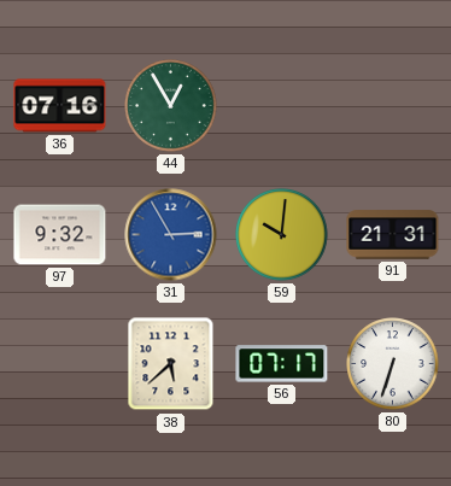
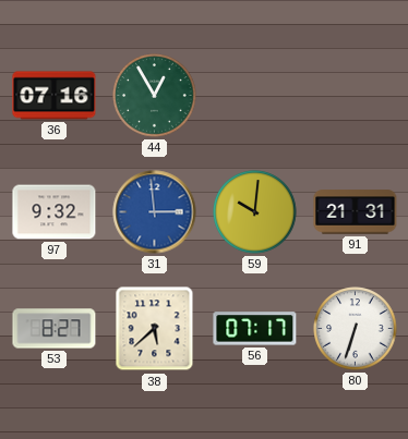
31: 2:55 -> 2:59 (155, 212)
53: none -> 8:27 (55, 329)
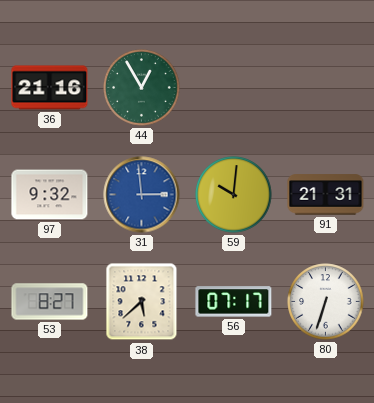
36: 07:16 -> 21:16 (50, 88)
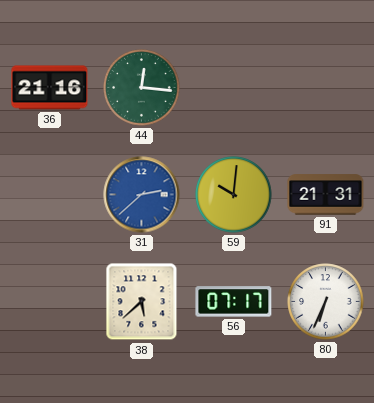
44: 12:55 -> 12:16 (142, 88)
97: 9:32 -> none (50, 195)
31: 2:59 -> 2:38 (142, 195)
53: 8:27 -> none (50, 302)
80: 6:33 -> 6:34 (326, 302)
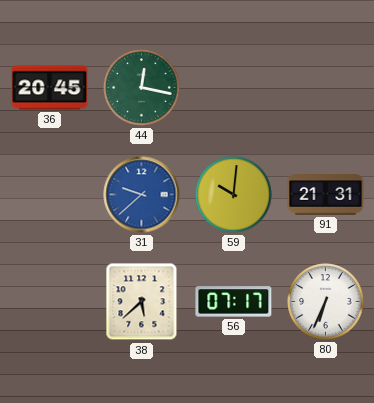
36: 21:16 -> 20:45 (50, 88)
44: 12:16 -> 12:17 (142, 88)
31: 2:38 -> 9:38 (142, 195)
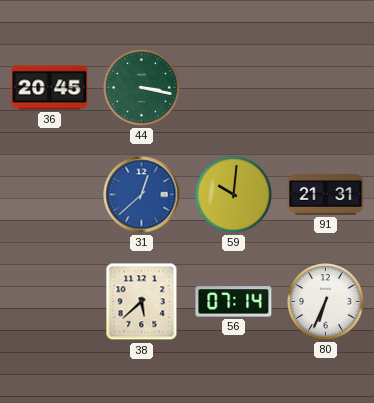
44: 12:17 -> 3:17 (142, 88)
31: 9:38 -> 12:38 (142, 195)
56: 07:17 -> 07:14 (234, 302)
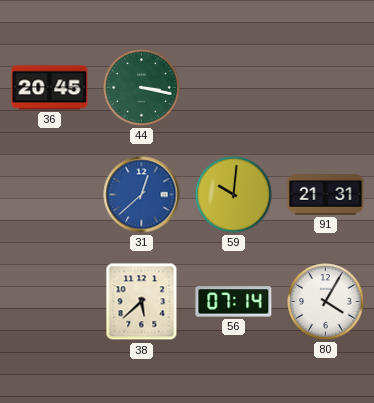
80: 6:34 -> 4:05 (326, 302)
